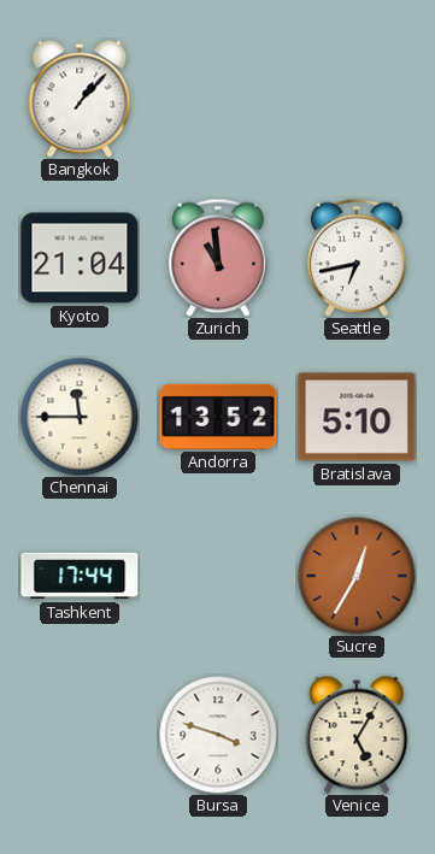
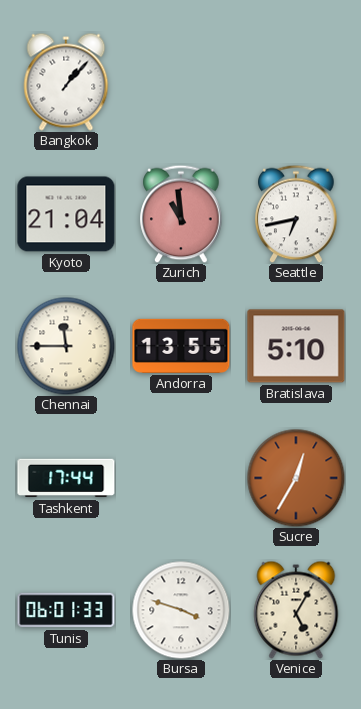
Andorra: 13:52 -> 13:55 (181, 346)
Tunis: none -> 06:01 (66, 610)
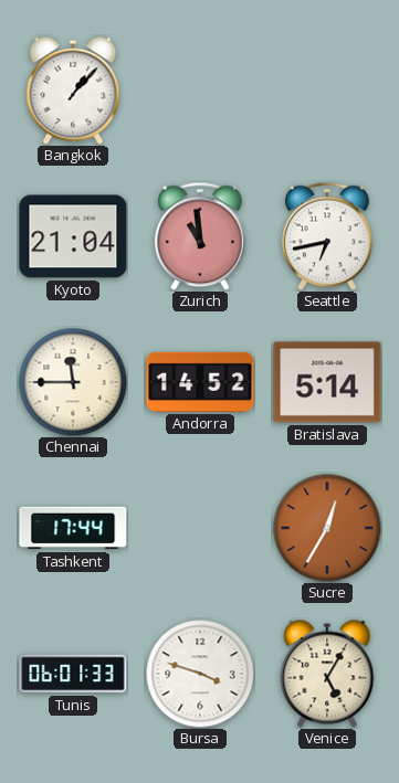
Andorra: 13:55 -> 14:52 (200, 382)
Bratislava: 5:10 -> 5:14 (327, 382)
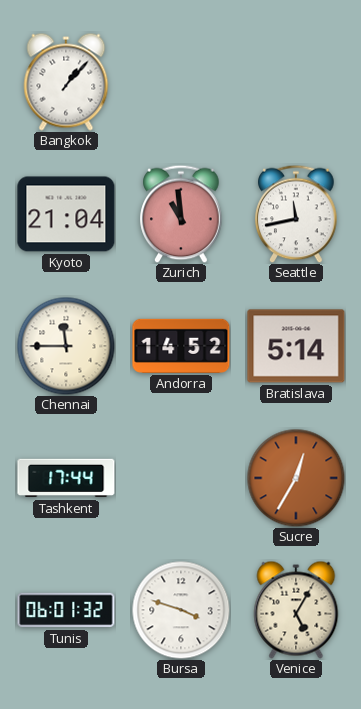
Seattle: 6:43 -> 11:43 (296, 214)
Tunis: 06:01:33 -> 06:01:32 (66, 610)
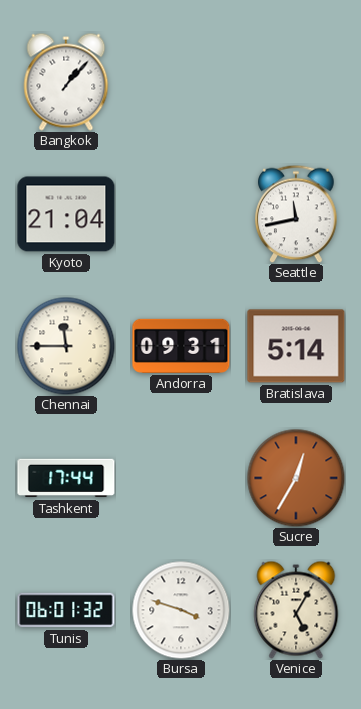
Zurich: 10:59 -> none (181, 214)
Andorra: 14:52 -> 09:31 (181, 346)
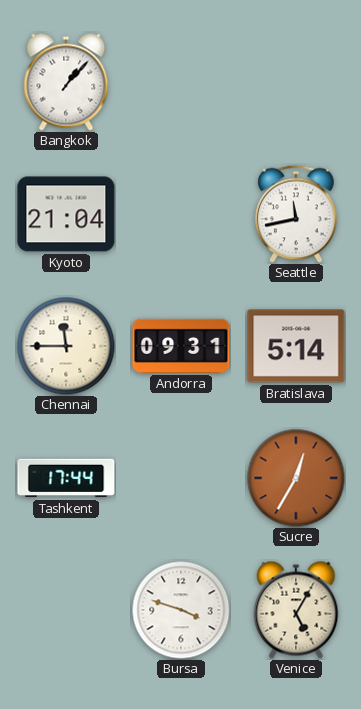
Tunis: 06:01 -> none (66, 610)
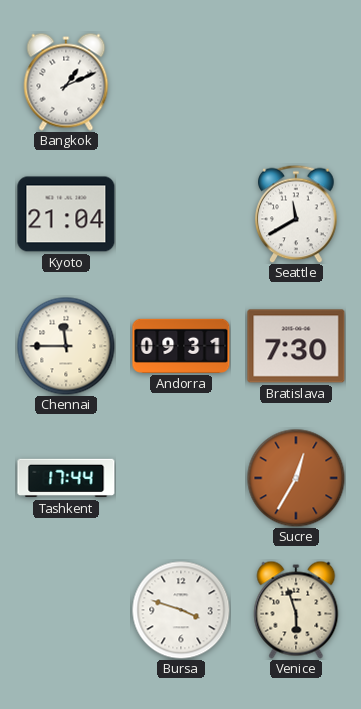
Bangkok: 1:07 -> 1:11 (66, 82)
Seattle: 11:43 -> 11:40 (296, 214)
Bratislava: 5:14 -> 7:30 (296, 346)
Venice: 5:05 -> 5:57 (296, 610)
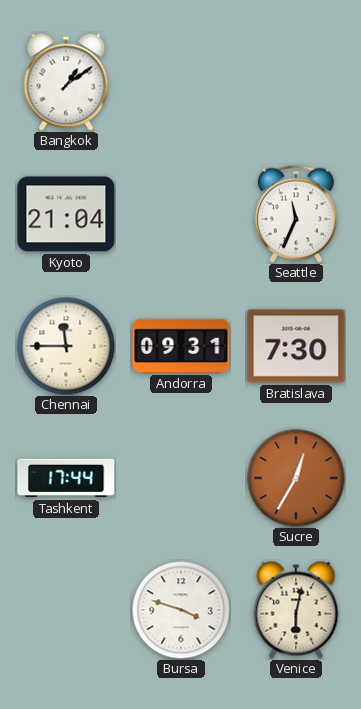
Bangkok: 1:11 -> 1:09 (66, 82)
Seattle: 11:40 -> 11:34 (296, 214)
Venice: 5:57 -> 6:02 (296, 610)
